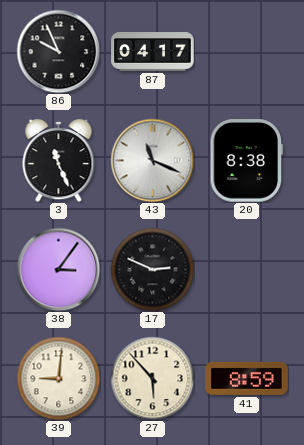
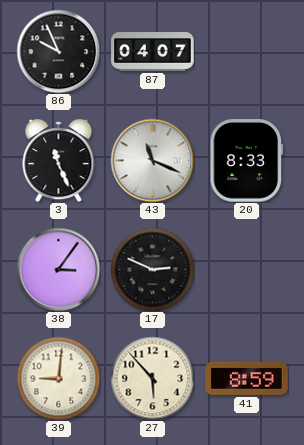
87: 04:17 -> 04:07 (153, 52)
20: 8:38 -> 8:33 (247, 161)
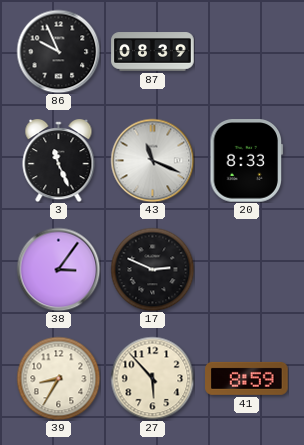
87: 04:07 -> 08:39 (153, 52)
39: 9:01 -> 8:35 (58, 378)
